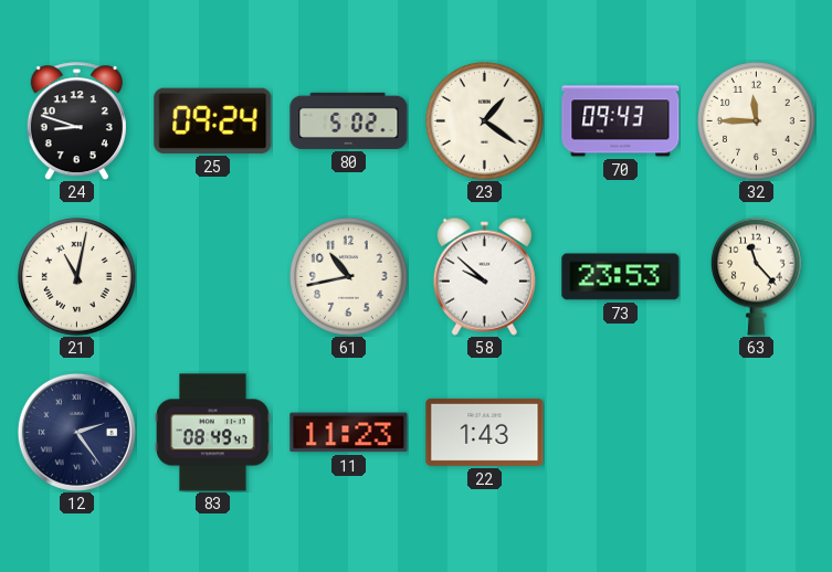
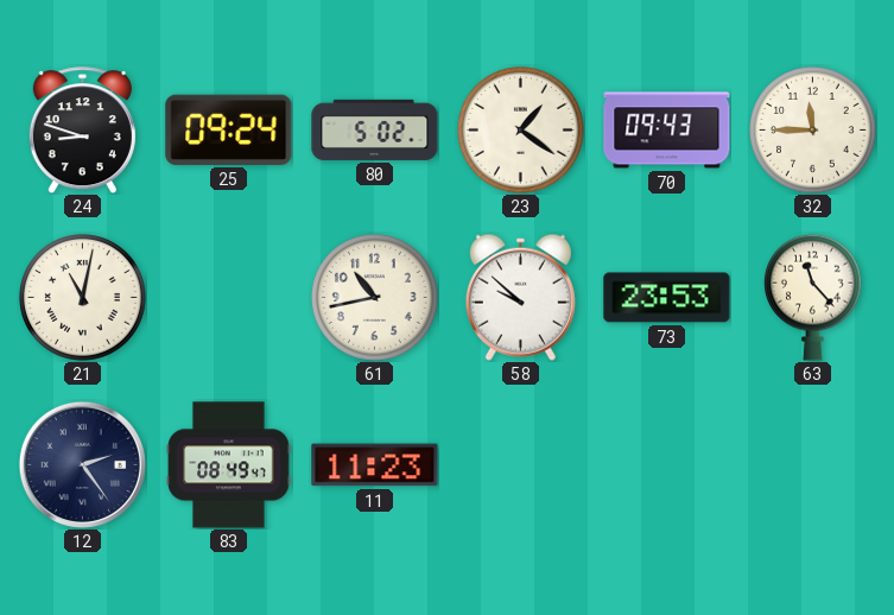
22: 1:43 -> none (485, 432)
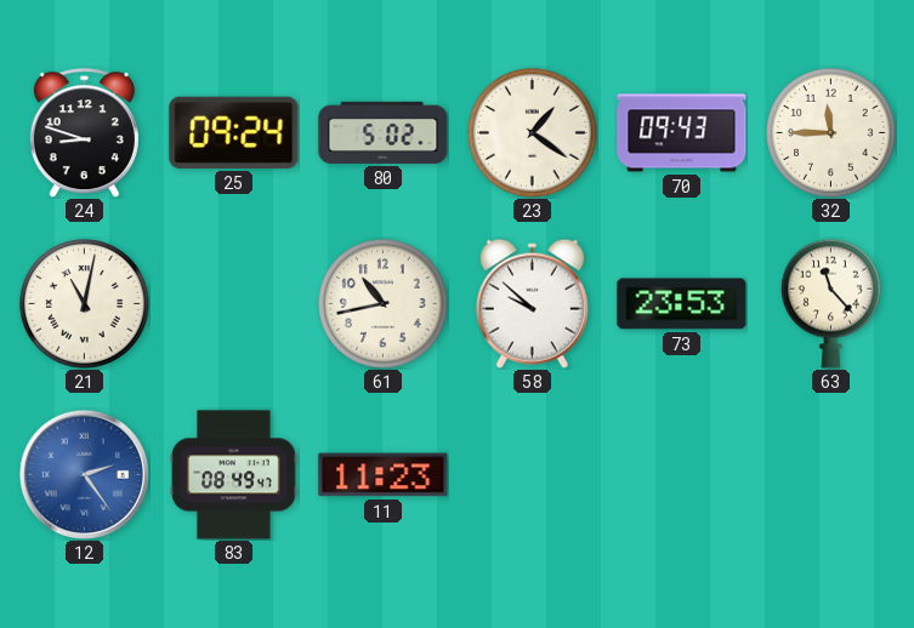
12 dial: navy -> blue (84, 474)
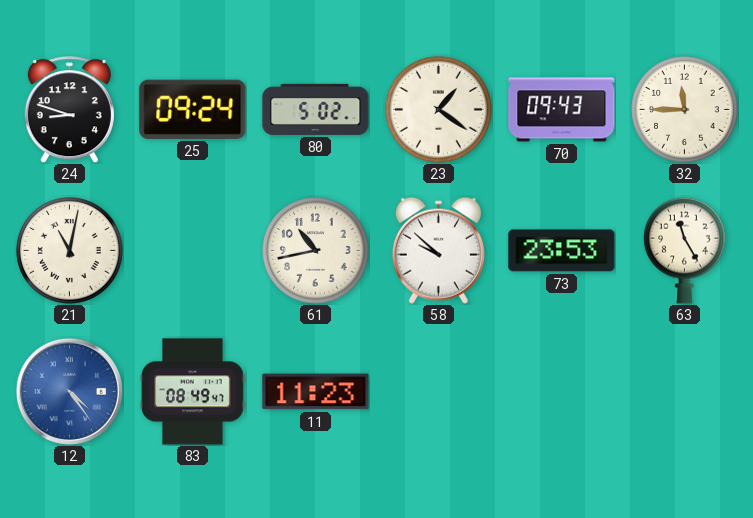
63: 11:23 -> 11:25 (685, 250)
12: 2:24 -> 4:24 (69, 391)
